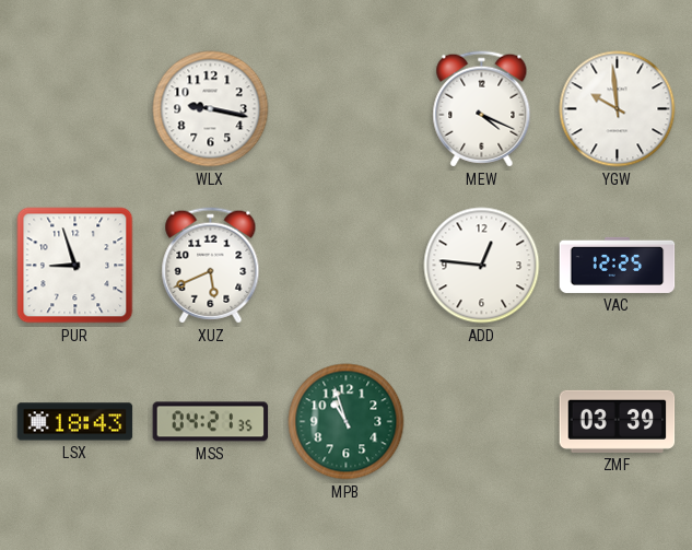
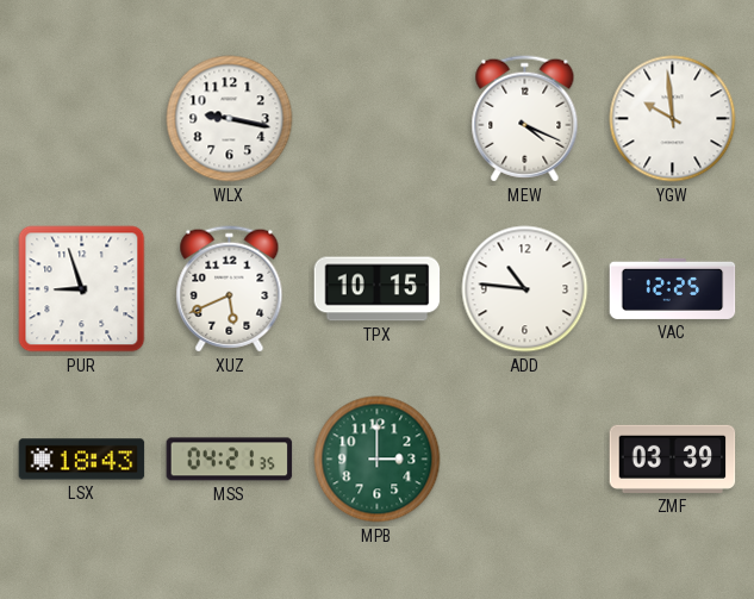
TPX: none -> 10:15 (378, 289)
ADD: 12:46 -> 10:46 (525, 289)
MPB: 10:57 -> 3:00 (378, 460)
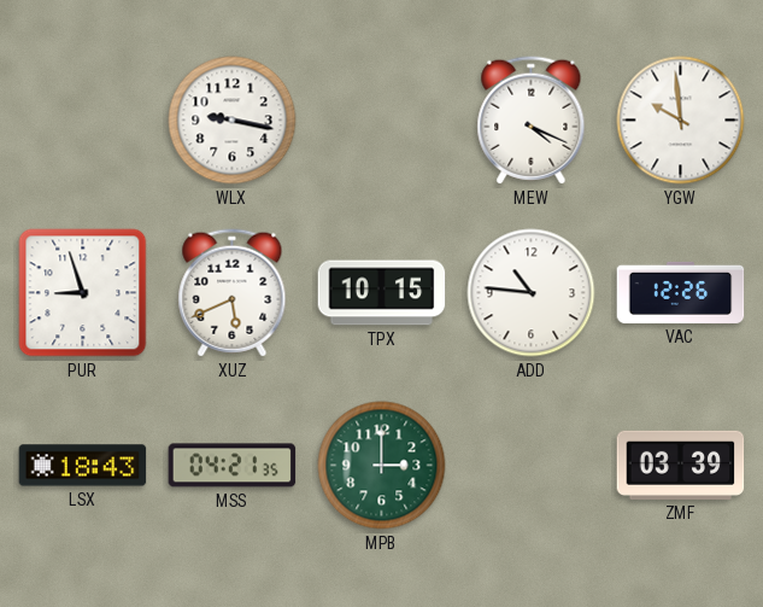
VAC: 12:25 -> 12:26 (681, 292)
